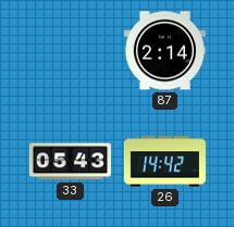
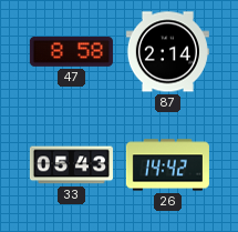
47: none -> 8:58 (71, 51)
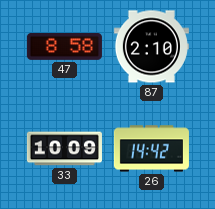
87: 2:14 -> 2:10 (151, 47)
33: 05:43 -> 10:09 (64, 149)
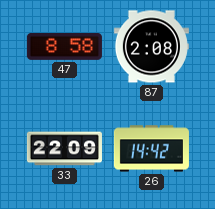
87: 2:10 -> 2:08 (151, 47)
33: 10:09 -> 22:09 (64, 149)
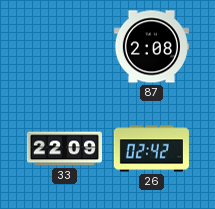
47: 8:58 -> none (64, 46)
26: 14:42 -> 02:42 (151, 149)
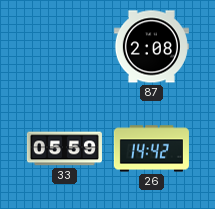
33: 22:09 -> 05:59 (64, 149)
26: 02:42 -> 14:42 (151, 149)
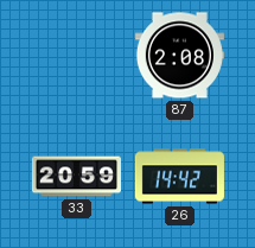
33: 05:59 -> 20:59 (76, 177)
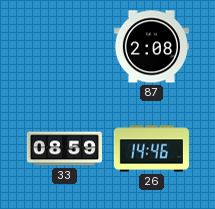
33: 20:59 -> 08:59 (64, 149)
26: 14:42 -> 14:46 (151, 149)
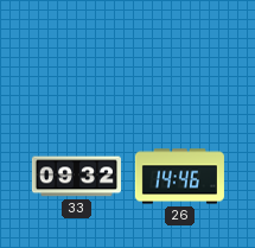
87: 2:08 -> none (151, 47)
33: 08:59 -> 09:32 (76, 177)
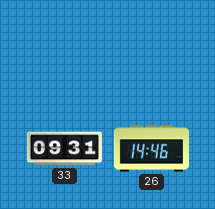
33: 09:32 -> 09:31 (64, 149)
